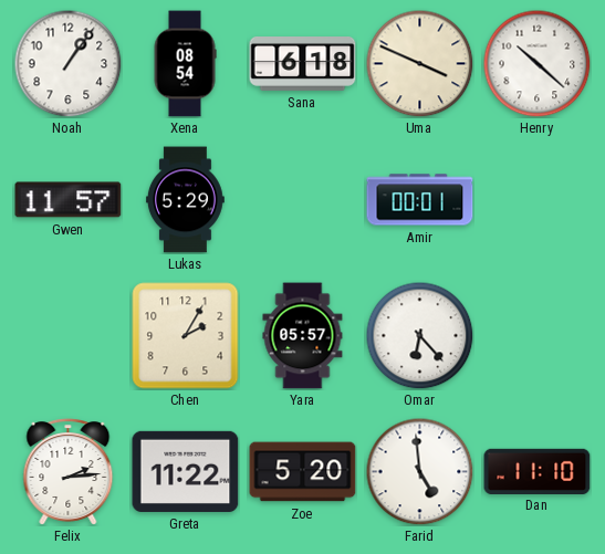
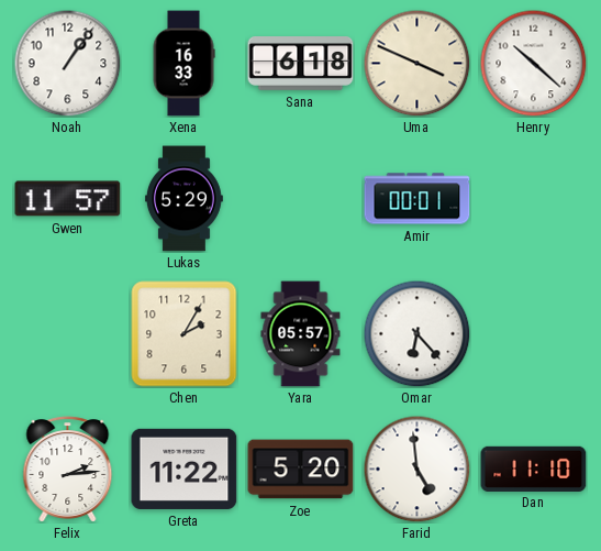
Xena: 08:54 -> 16:33 (183, 64)
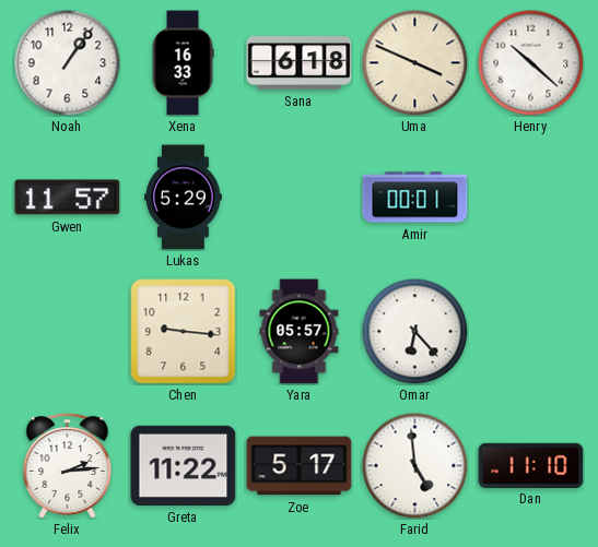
Chen: 2:05 -> 9:16 (184, 332)
Zoe: 5:20 -> 5:17 (300, 466)
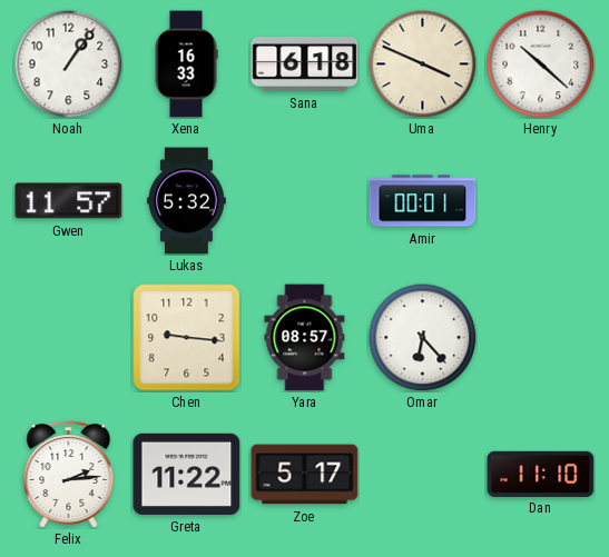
Lukas: 5:29 -> 5:32 (186, 201)
Yara: 05:57 -> 08:57 (305, 338)
Farid: 4:59 -> none (414, 465)
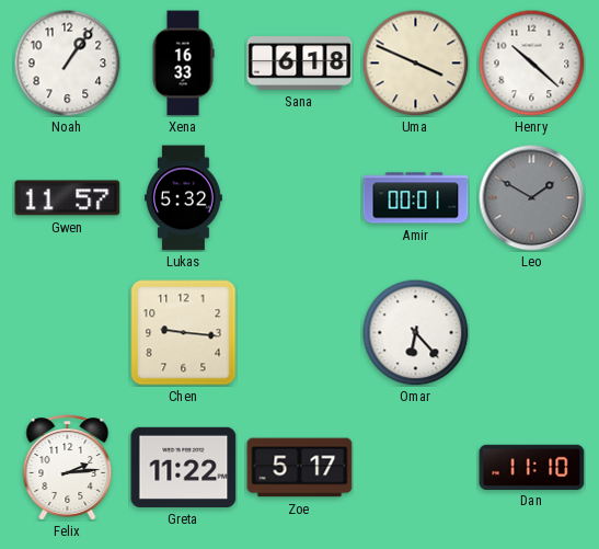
Leo: none -> 1:50 (532, 198)
Yara: 08:57 -> none (305, 338)
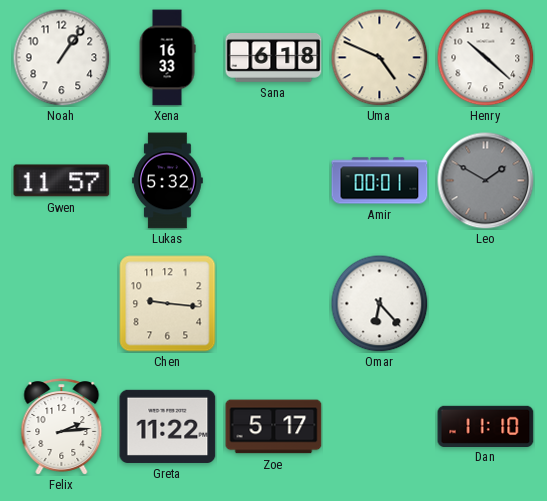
Uma: 3:49 -> 4:49 (379, 57)
